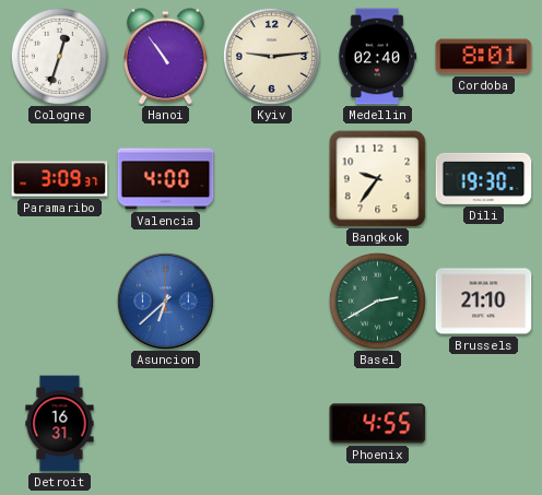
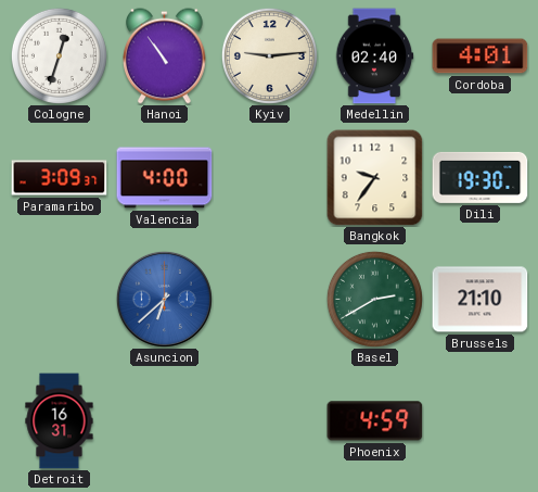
Cordoba: 8:01 -> 4:01 (481, 56)
Phoenix: 4:55 -> 4:59 (375, 421)
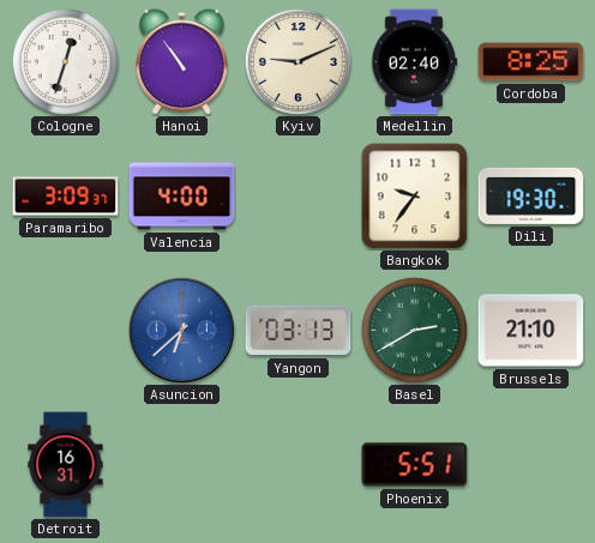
Kyiv: 9:14 -> 9:11 (297, 61)
Cordoba: 4:01 -> 8:25 (531, 62)
Yangon: none -> 03:13 (299, 331)
Phoenix: 4:59 -> 5:51 (415, 465)
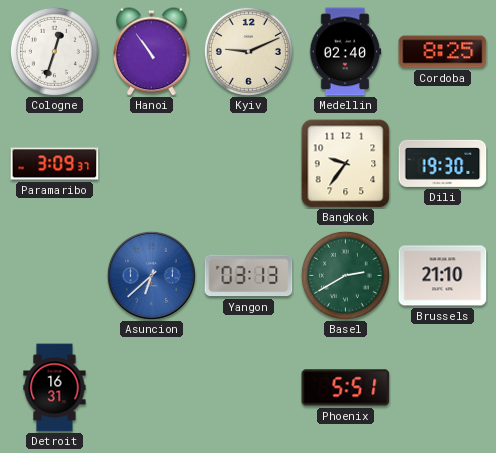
Valencia: 4:00 -> none (182, 197)
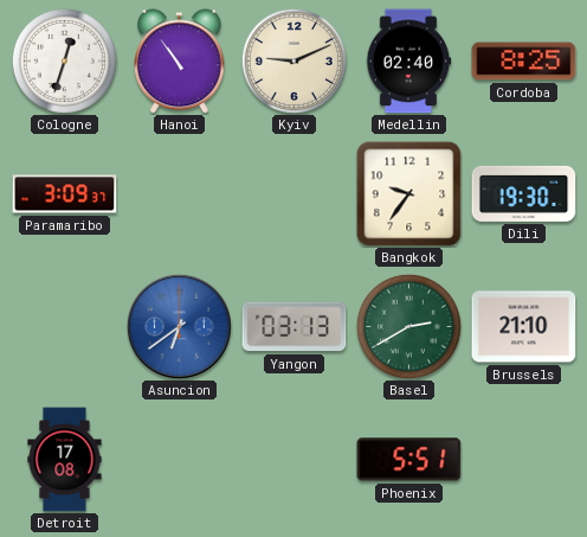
Asuncion: 6:38 -> 6:39 (179, 326)
Detroit: 16:31 -> 17:08 (65, 460)
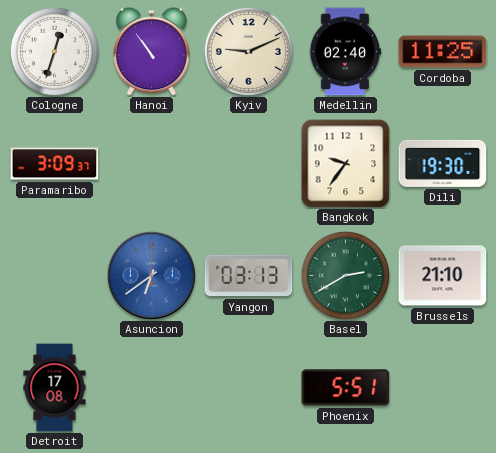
Cordoba: 8:25 -> 11:25 (443, 52)
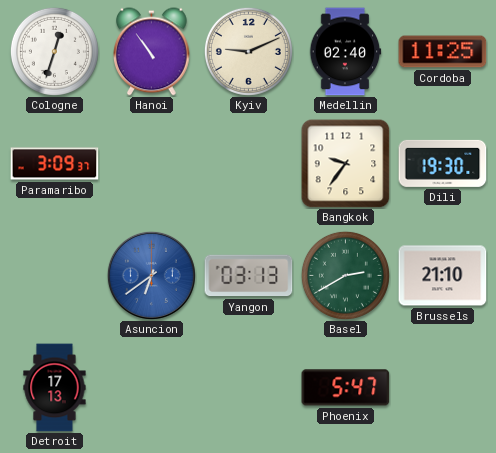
Detroit: 17:08 -> 17:13 (55, 388)
Phoenix: 5:51 -> 5:47 (346, 388)
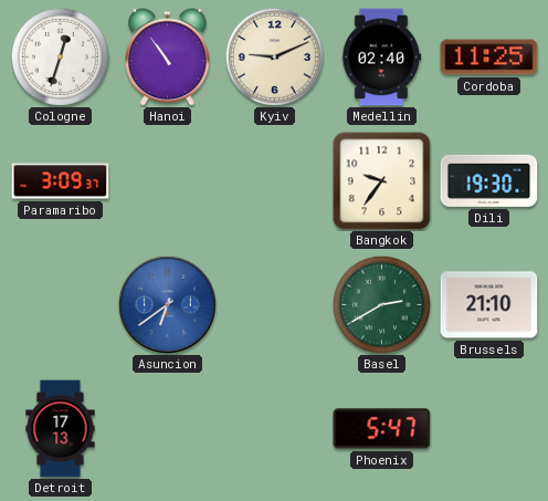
Yangon: 03:13 -> none (249, 276)
